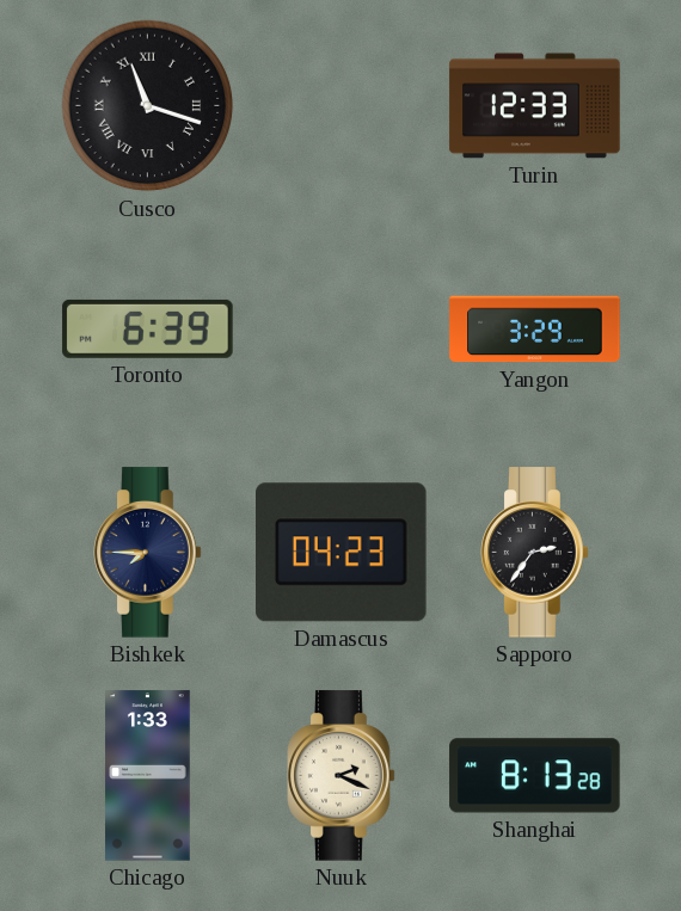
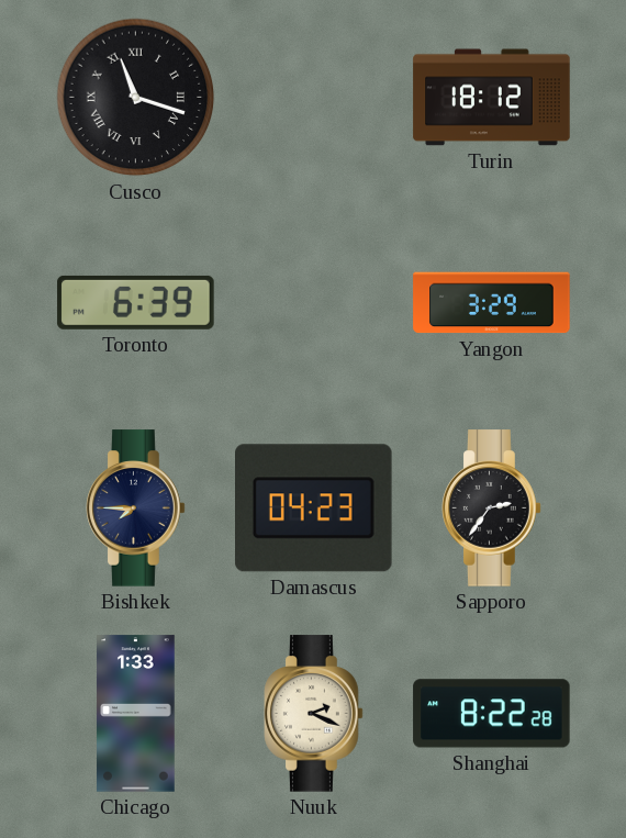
Turin: 12:33 -> 18:12 (492, 98)
Shanghai: 8:13 -> 8:22 (492, 714)
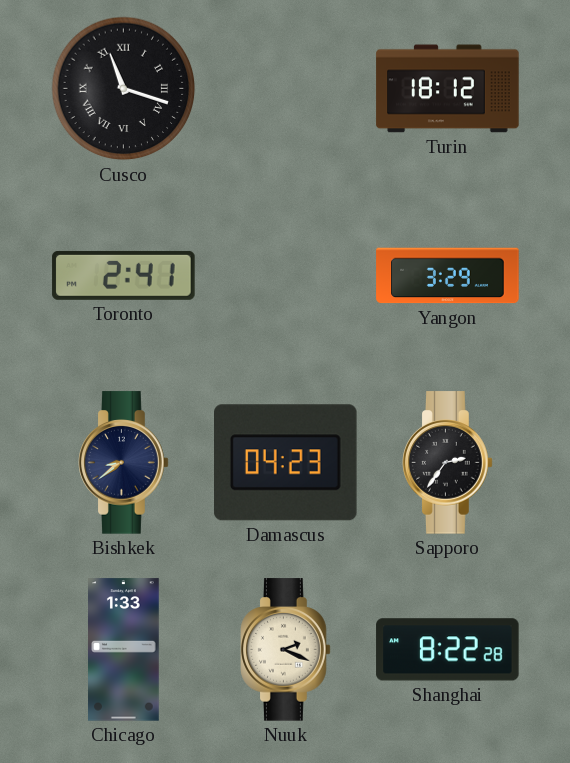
Toronto: 6:39 -> 2:41 (124, 275)
Bishkek: 7:45 -> 8:39 (124, 463)
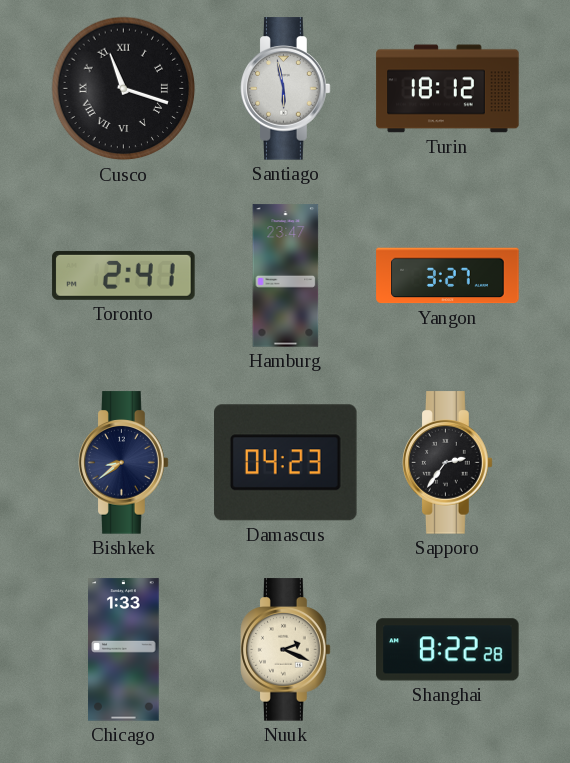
Santiago: none -> 5:58 (286, 89)
Hamburg: none -> 23:47 (286, 276)
Yangon: 3:29 -> 3:27 (448, 276)
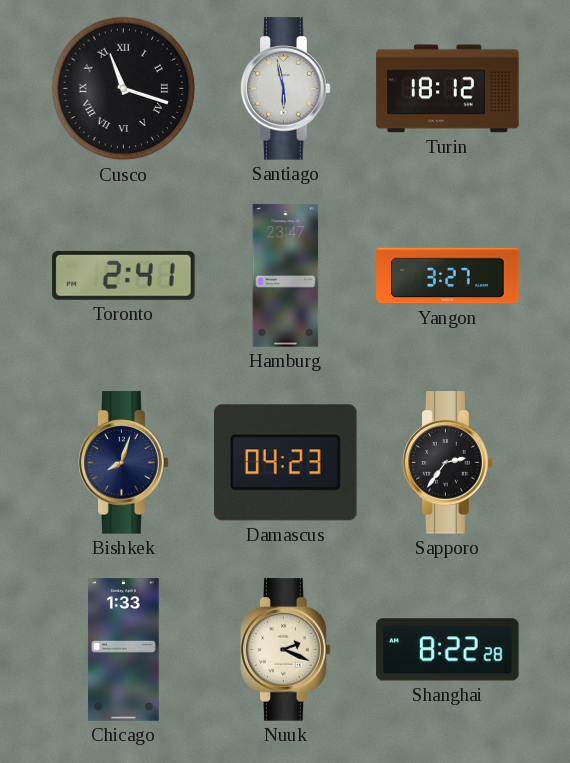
Bishkek: 8:39 -> 8:03 (124, 463)
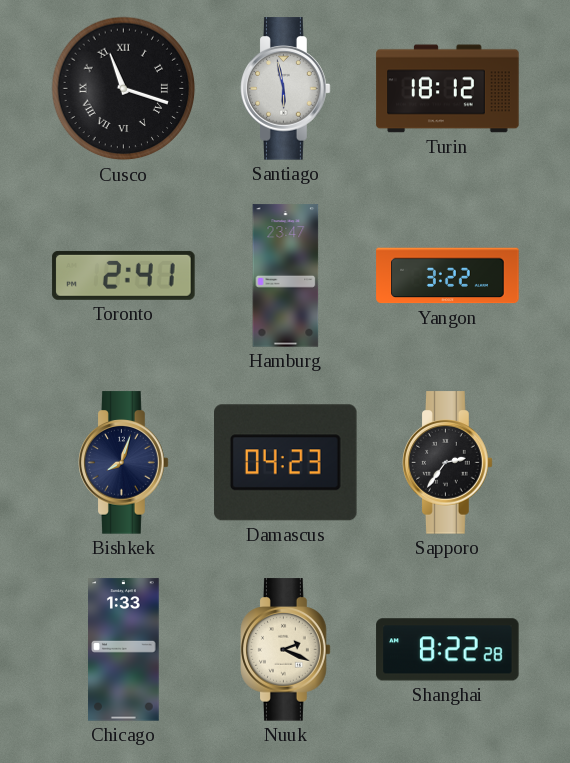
Yangon: 3:27 -> 3:22 (448, 276)
